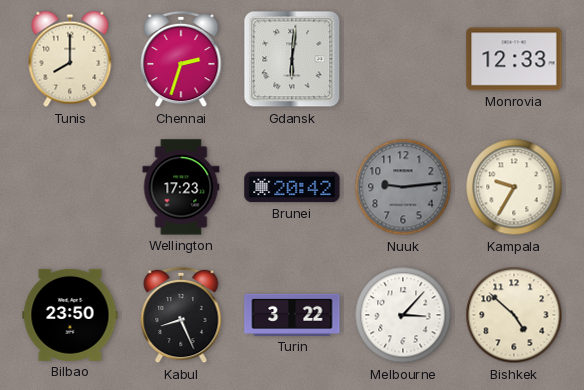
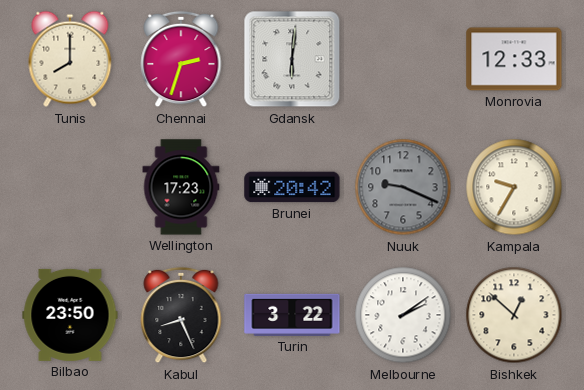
Nuuk: 9:14 -> 9:19 (403, 187)
Melbourne: 3:07 -> 2:09 (403, 315)
Bishkek: 4:52 -> 12:52 (514, 315)
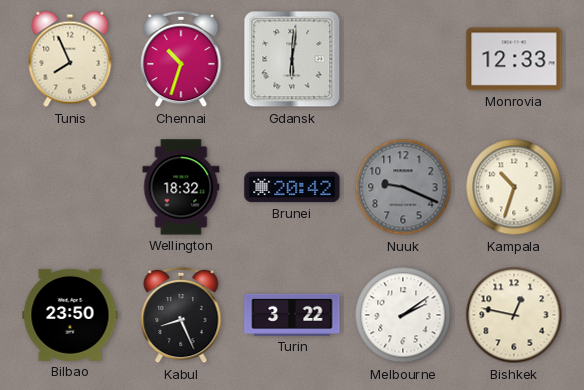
Tunis: 8:00 -> 7:56 (70, 59)
Chennai: 2:33 -> 10:33 (181, 59)
Wellington: 17:23 -> 18:32 (181, 187)
Kampala: 9:35 -> 10:33 (514, 187)
Bishkek: 12:52 -> 12:47 (514, 315)
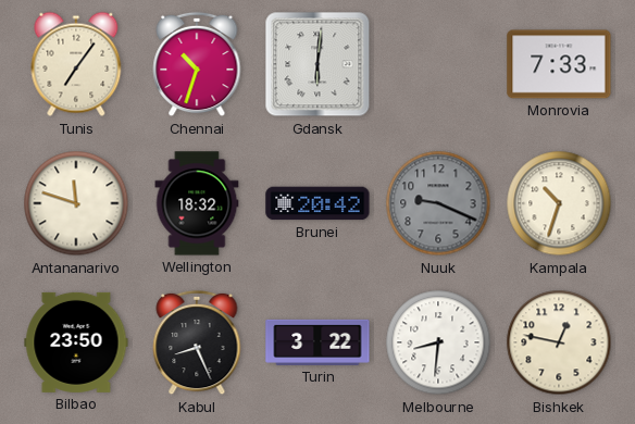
Tunis: 7:56 -> 7:06 (76, 64)
Monrovia: 12:33 -> 7:33 (559, 64)
Antananarivo: none -> 11:48 (76, 203)
Melbourne: 2:09 -> 8:31 (438, 342)
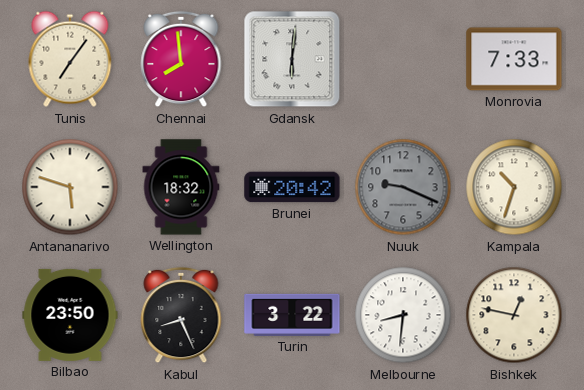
Chennai: 10:33 -> 7:59 (181, 59)
Antananarivo: 11:48 -> 5:48 (70, 187)
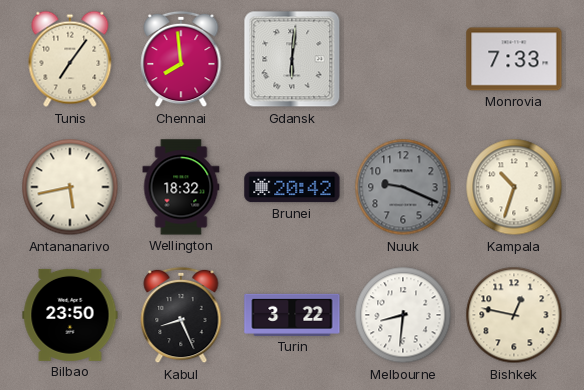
Antananarivo: 5:48 -> 5:43 (70, 187)
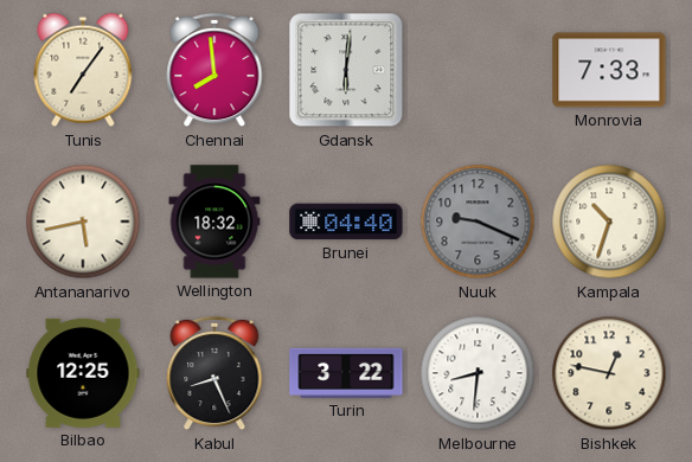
Brunei: 20:42 -> 04:40 (346, 222)
Bilbao: 23:50 -> 12:25 (83, 373)
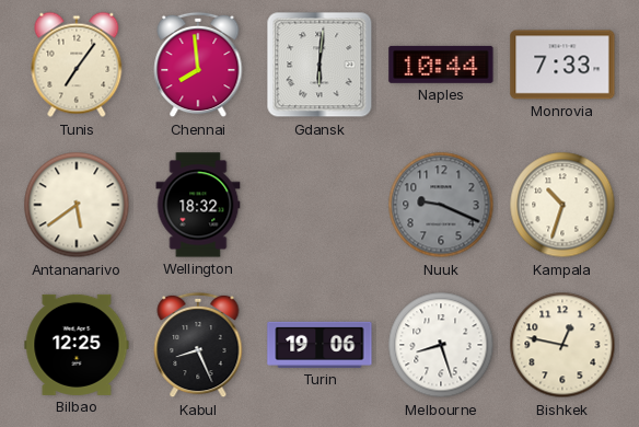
Naples: none -> 10:44 (441, 65)
Antananarivo: 5:43 -> 5:39 (77, 205)
Brunei: 04:40 -> none (346, 222)
Turin: 3:22 -> 19:06 (319, 345)
Melbourne: 8:31 -> 8:27 (441, 345)
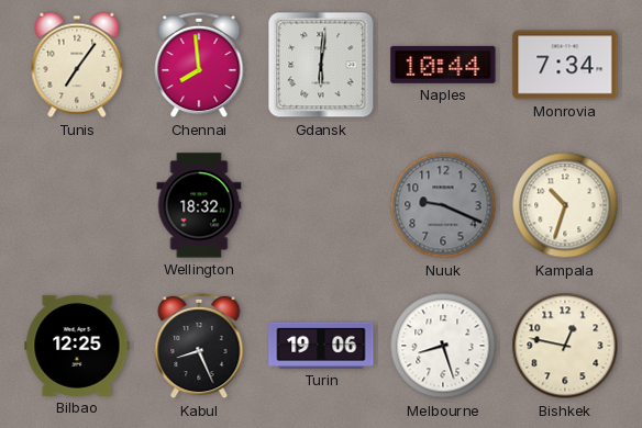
Monrovia: 7:33 -> 7:34 (565, 65)
Antananarivo: 5:39 -> none (77, 205)
